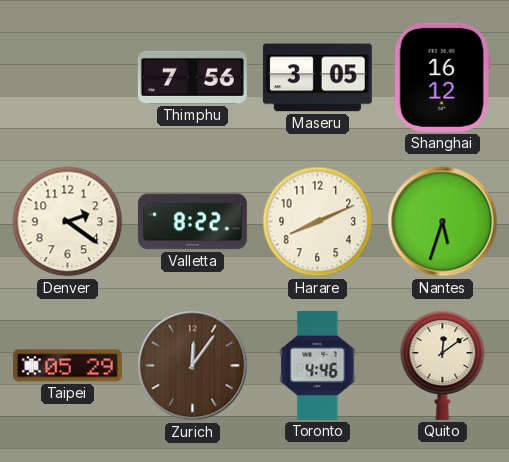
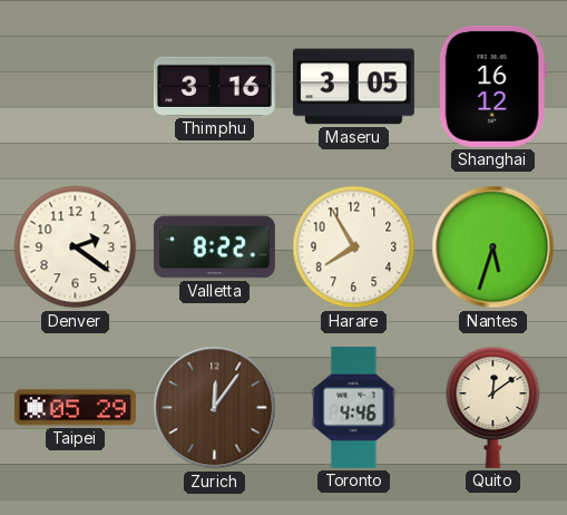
Thimphu: 7:56 -> 3:16 (214, 86)
Harare: 8:11 -> 7:55 (354, 247)
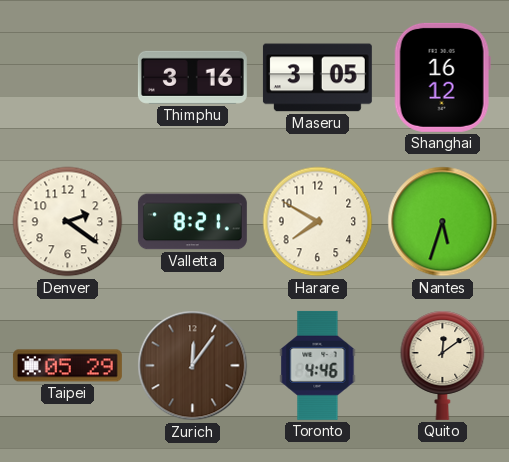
Valletta: 8:22 -> 8:21 (192, 222)
Harare: 7:55 -> 7:50 (318, 222)
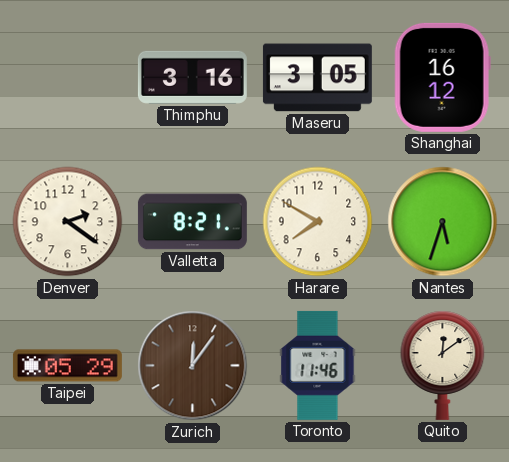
Toronto: 4:46 -> 11:46 (318, 365)
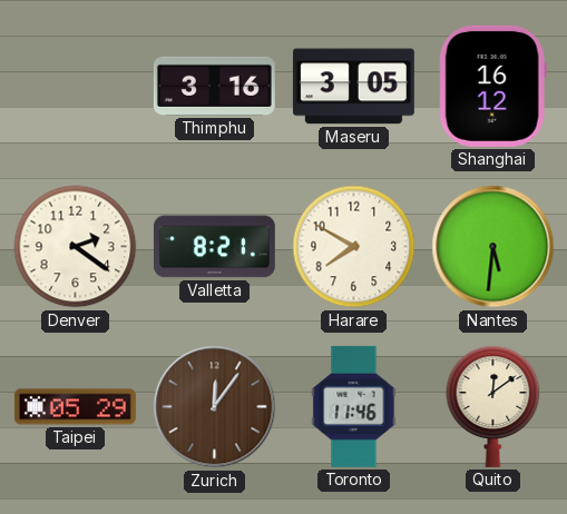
Nantes: 5:33 -> 5:31 (493, 247)
